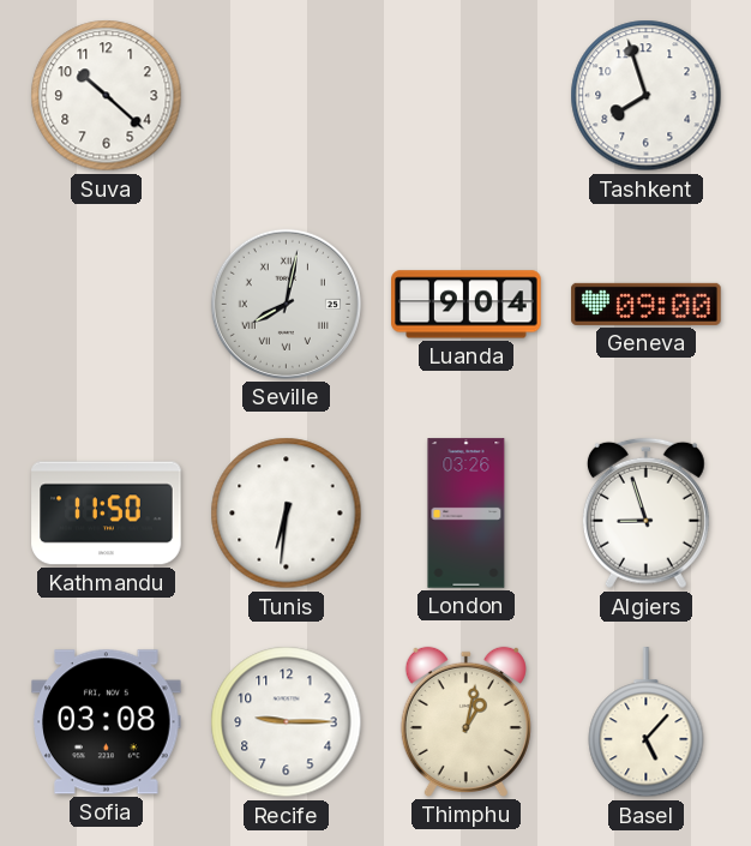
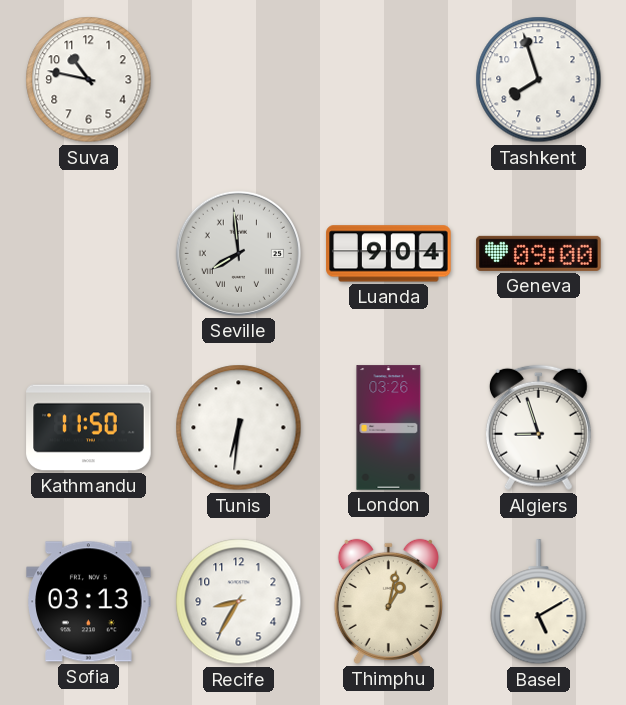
Suva: 10:22 -> 10:47 (89, 80)
Seville: 8:02 -> 7:59 (238, 253)
Sofia: 03:08 -> 03:13 (89, 602)
Recife: 9:15 -> 8:35 (239, 602)
Basel: 5:07 -> 5:10 (539, 602)
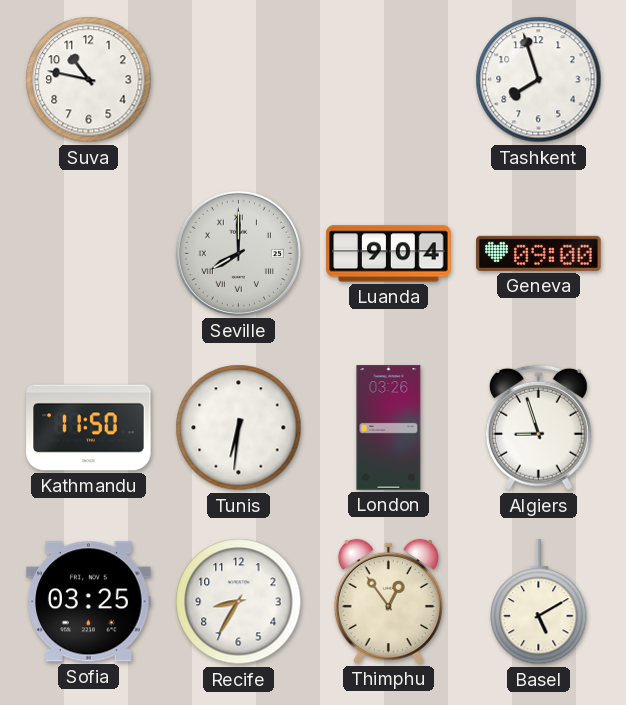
Seville: 7:59 -> 8:00 (238, 253)
Sofia: 03:13 -> 03:25 (89, 602)
Thimphu: 1:02 -> 12:54 (388, 601)
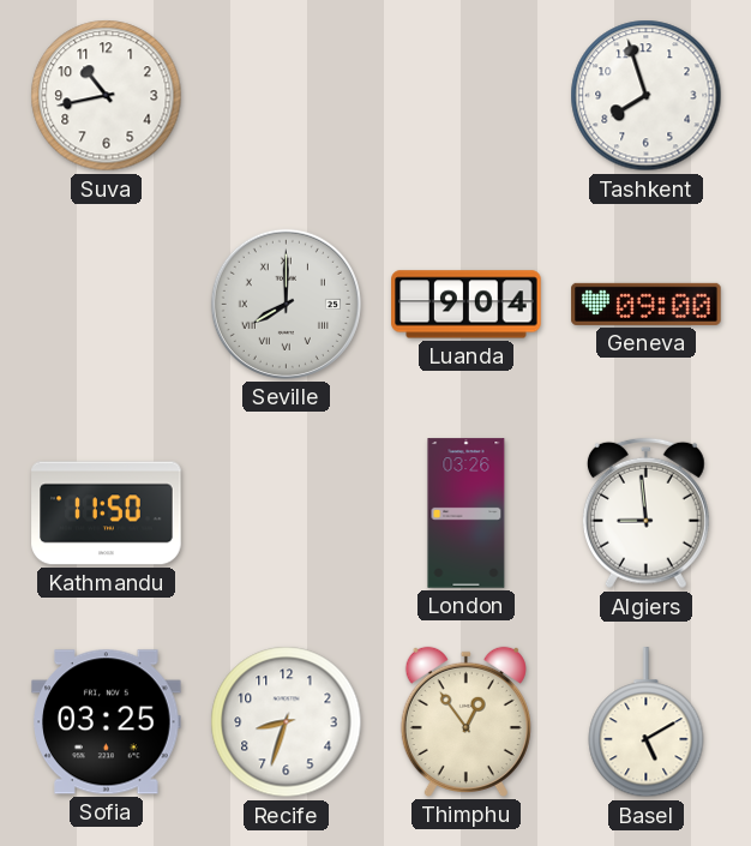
Suva: 10:47 -> 10:43 (107, 96)
Tunis: 6:31 -> none (239, 428)
Algiers: 8:57 -> 8:59 (645, 514)
Recife: 8:35 -> 8:33 (287, 722)
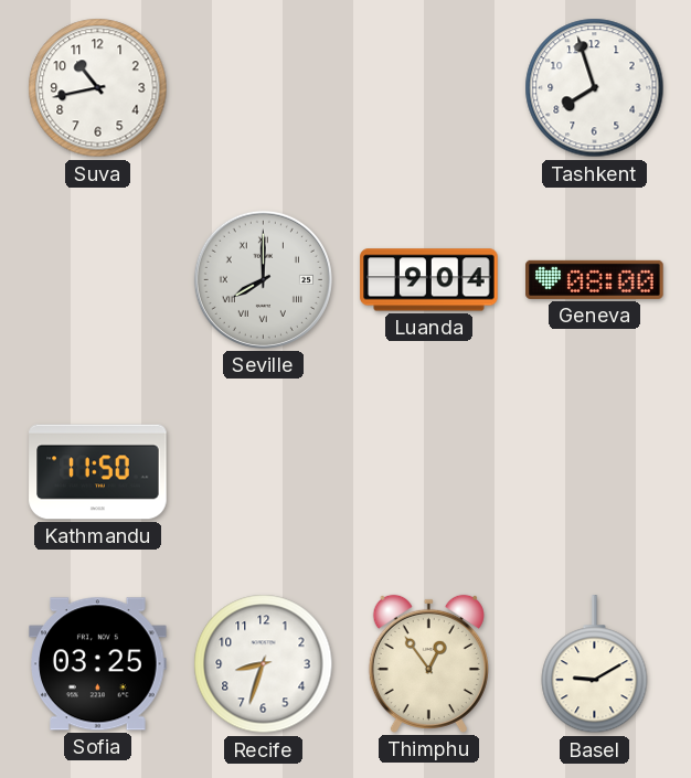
Geneva: 09:00 -> 08:00 (595, 279)
London: 03:26 -> none (467, 514)
Algiers: 8:59 -> none (645, 514)
Basel: 5:10 -> 9:10 (595, 664)
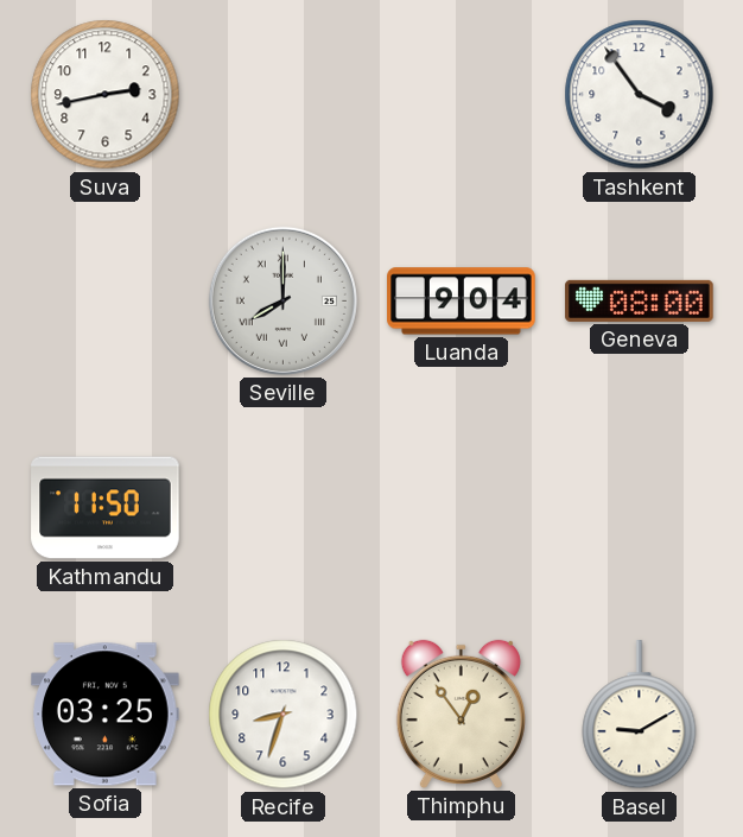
Suva: 10:43 -> 2:43 (106, 95)
Tashkent: 7:57 -> 3:54 (640, 95)
